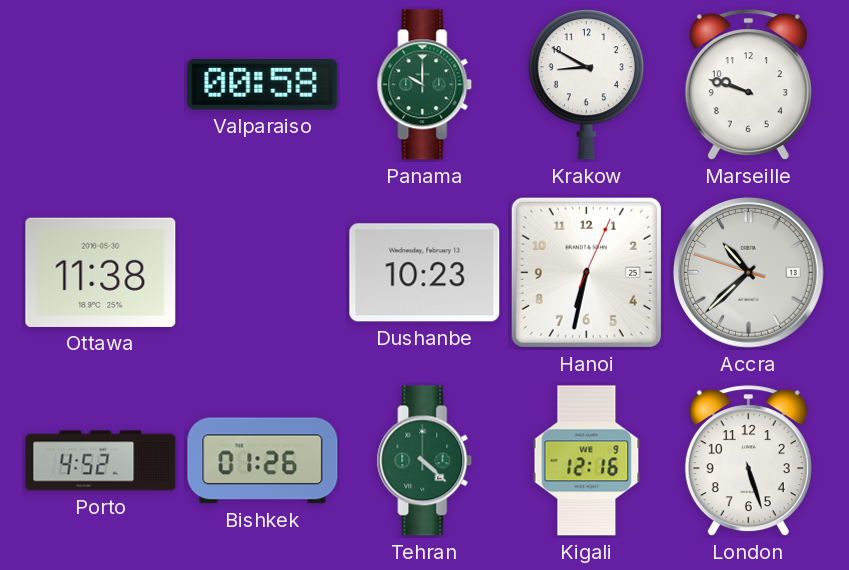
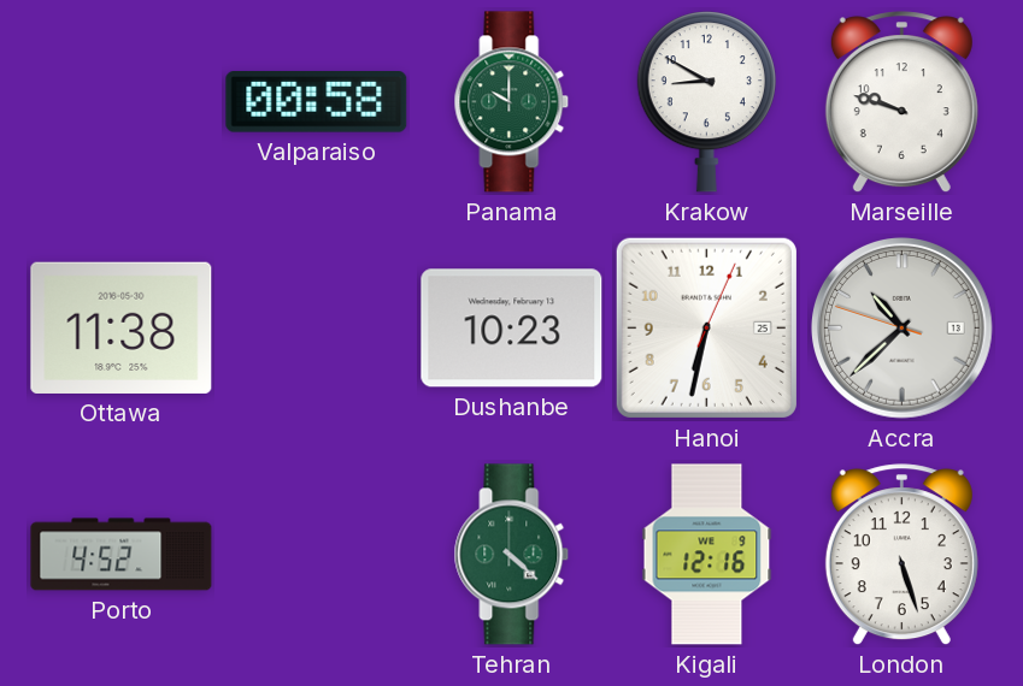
Bishkek: 01:26 -> none (263, 461)
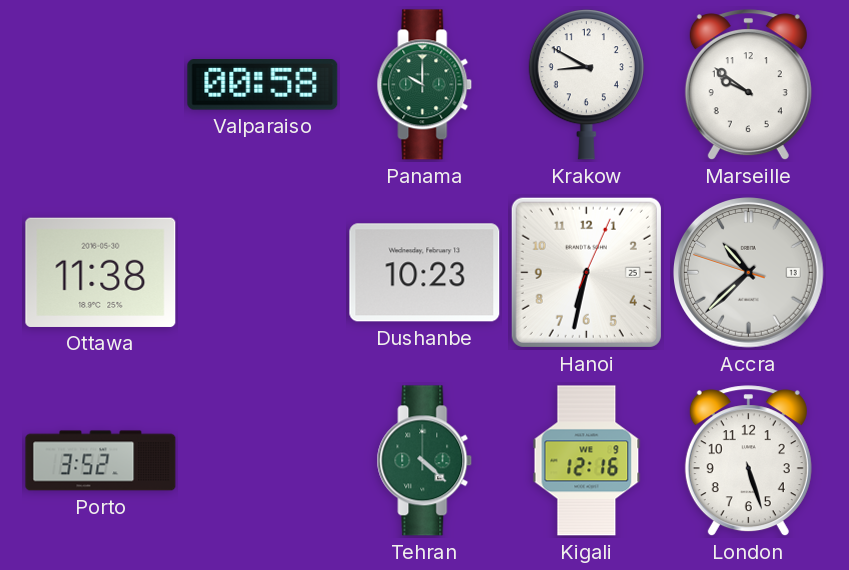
Marseille: 9:48 -> 9:51 (748, 85)
Porto: 4:52 -> 3:52 (101, 461)
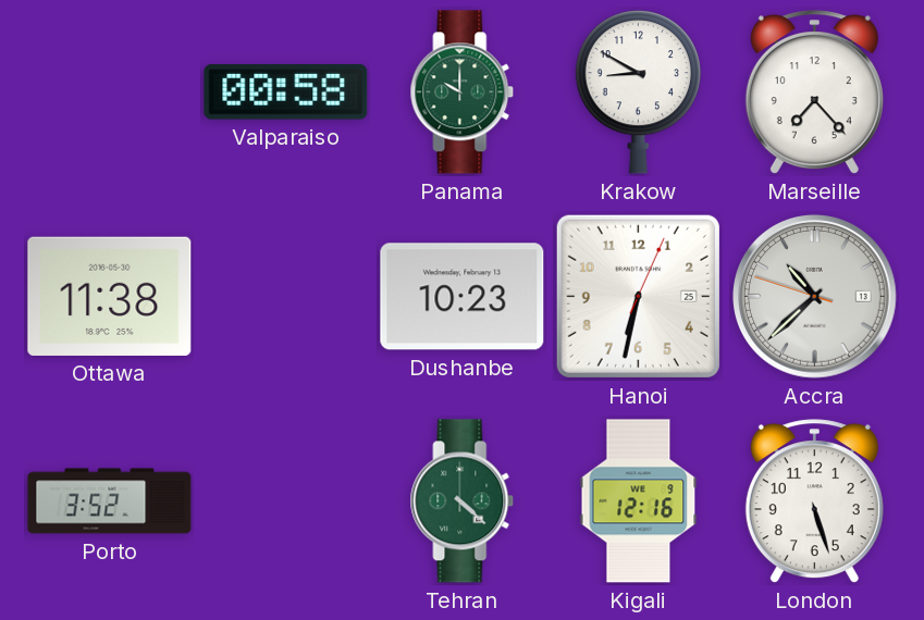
Marseille: 9:51 -> 7:23 (814, 92)
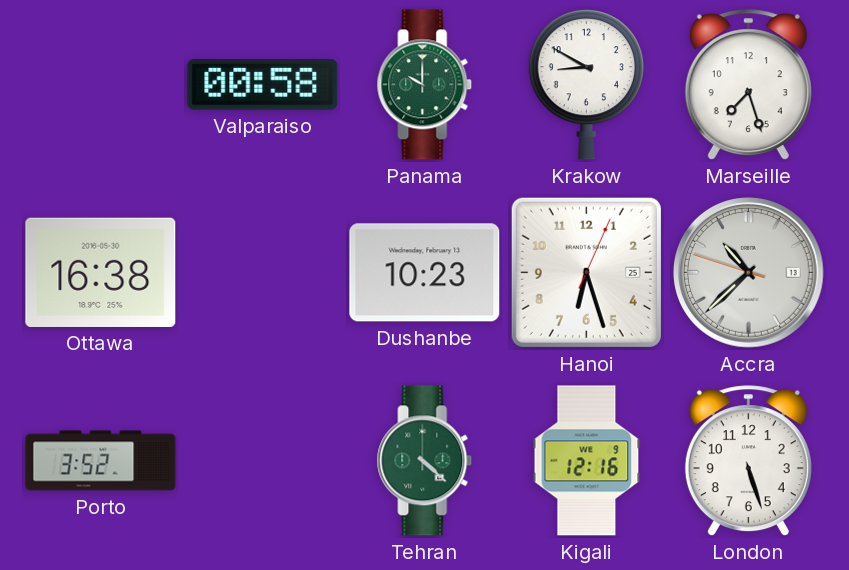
Marseille: 7:23 -> 7:27 (748, 85)
Ottawa: 11:38 -> 16:38 (101, 272)
Hanoi: 6:32 -> 6:27 (586, 272)
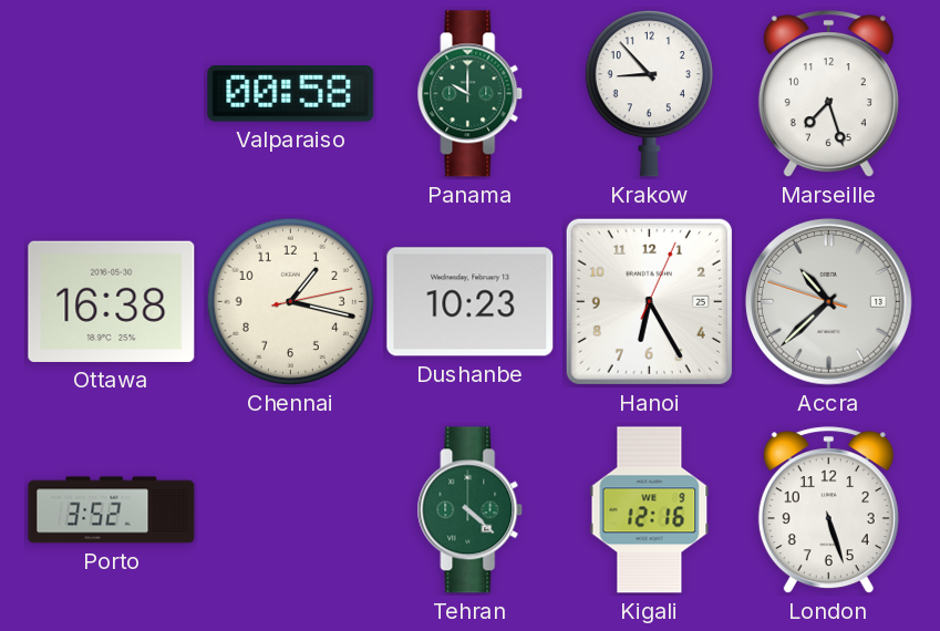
Krakow: 8:50 -> 8:53 (649, 94)
Chennai: none -> 1:17 (290, 301)
Hanoi: 6:27 -> 6:25 (649, 301)
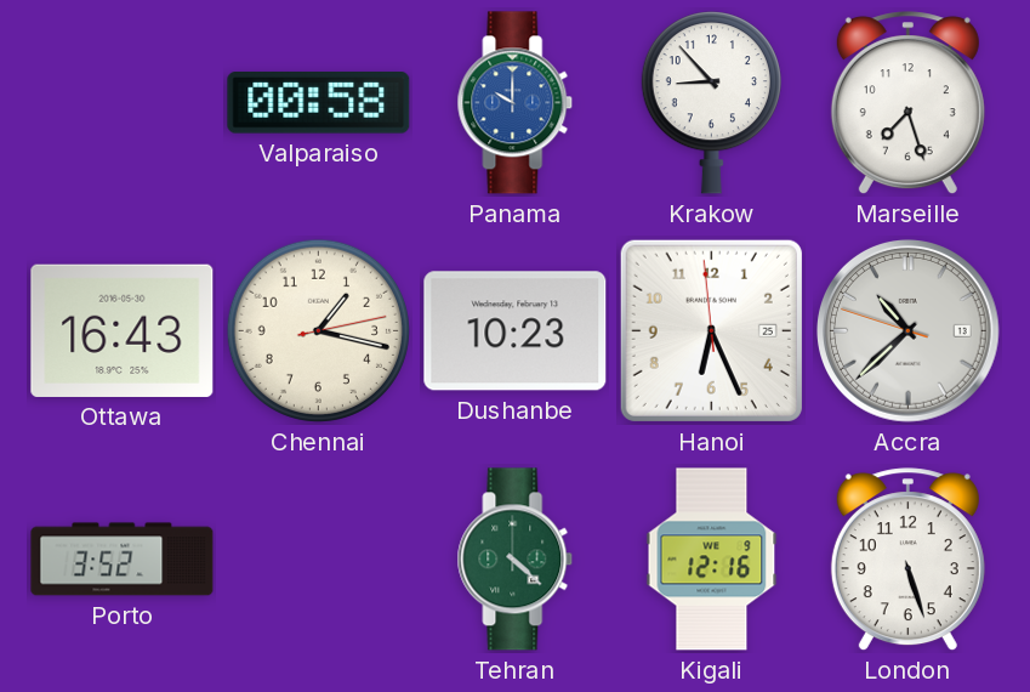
Panama dial: green -> blue (516, 103)
Ottawa: 16:38 -> 16:43 (123, 330)
Hanoi: 6:25:04 -> 6:25:59 (711, 330)
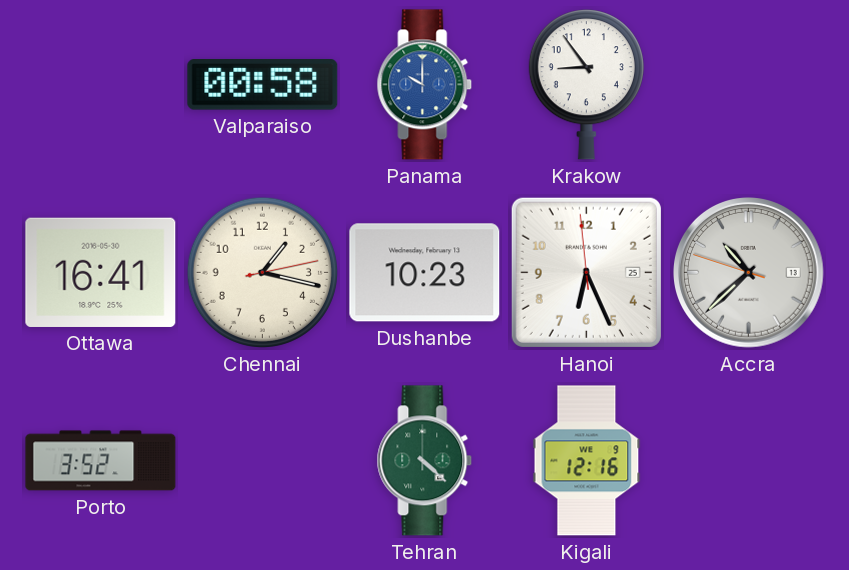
Krakow: 8:53 -> 8:54 (586, 85)
Marseille: 7:27 -> none (907, 103)
Ottawa: 16:43 -> 16:41 (101, 272)
London: 5:27 -> none (907, 560)
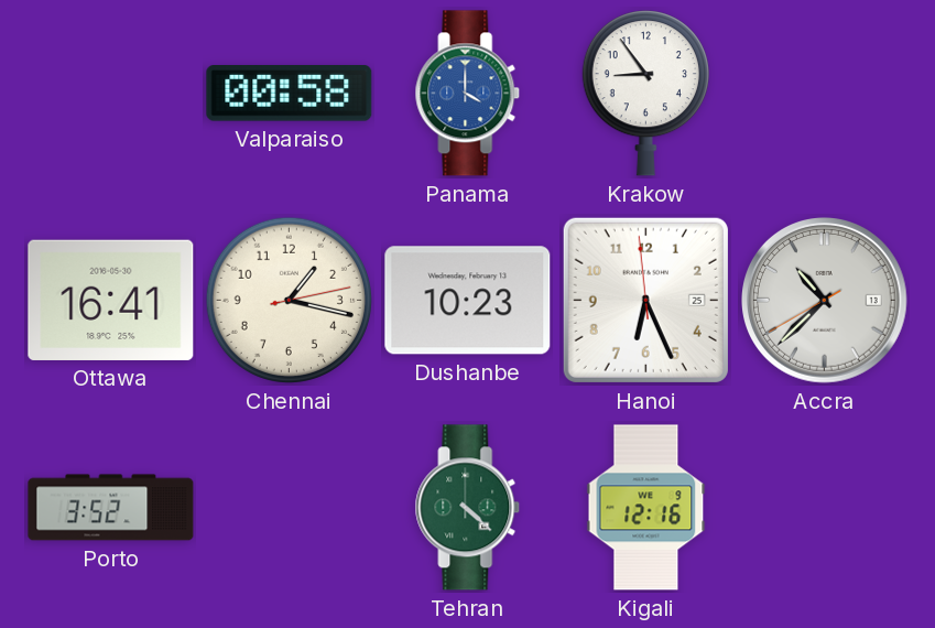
Panama: 10:00 -> 4:00 (468, 94)
Accra: 10:37:48 -> 10:37:40 (825, 301)
